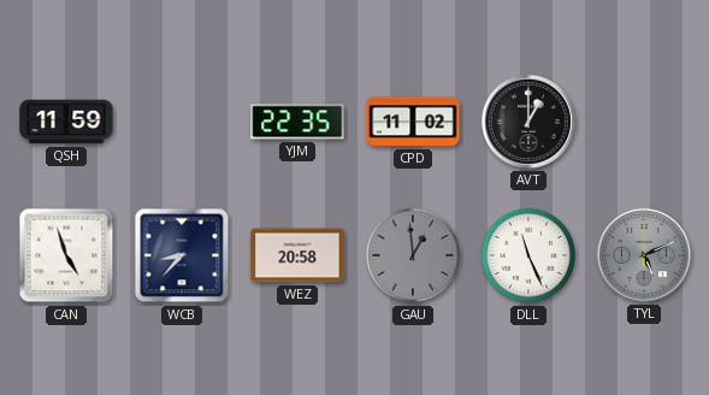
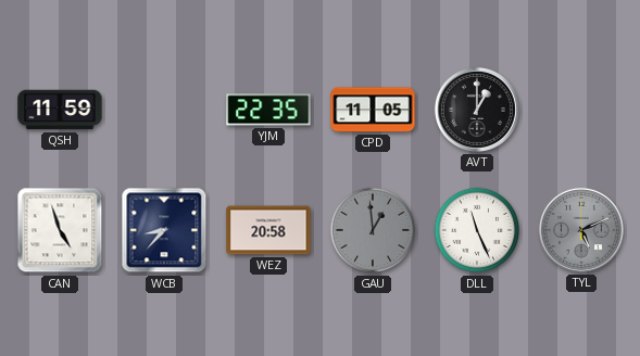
CPD: 11:02 -> 11:05 (373, 110)
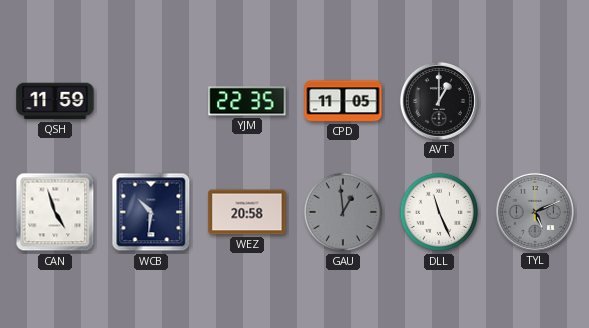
WCB: 8:37 -> 10:31 (151, 212)
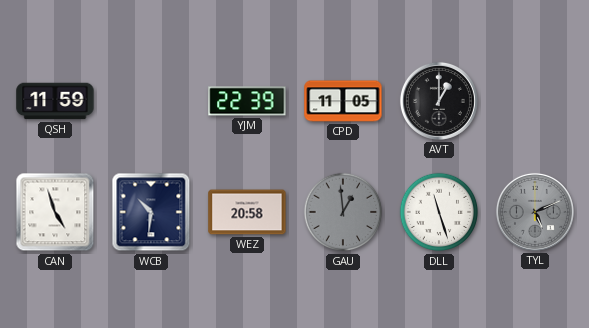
YJM: 22:35 -> 22:39 (247, 101)
DLL: 11:26 -> 11:27 (439, 212)
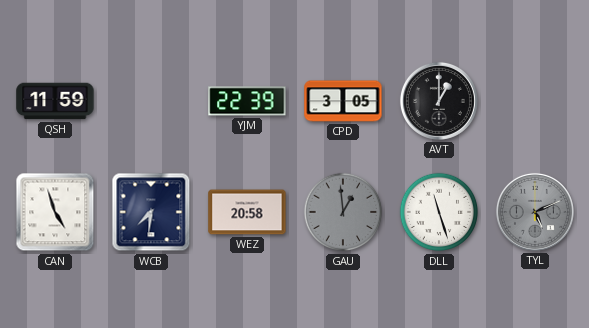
CPD: 11:05 -> 3:05 (343, 101)
WCB: 10:31 -> 7:31 (151, 212)
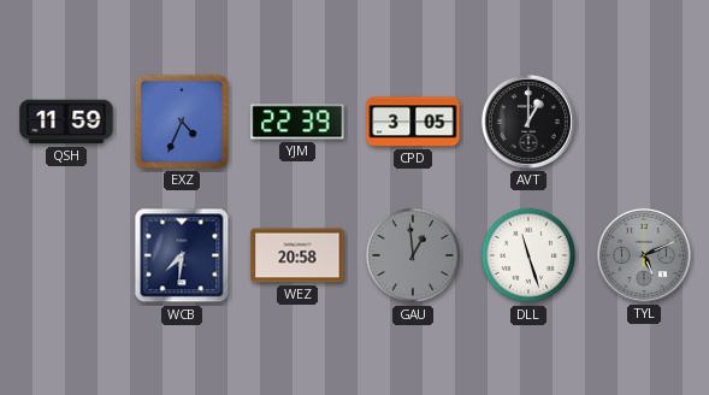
EXZ: none -> 4:34 (182, 122)
CAN: 4:57 -> none (55, 212)
